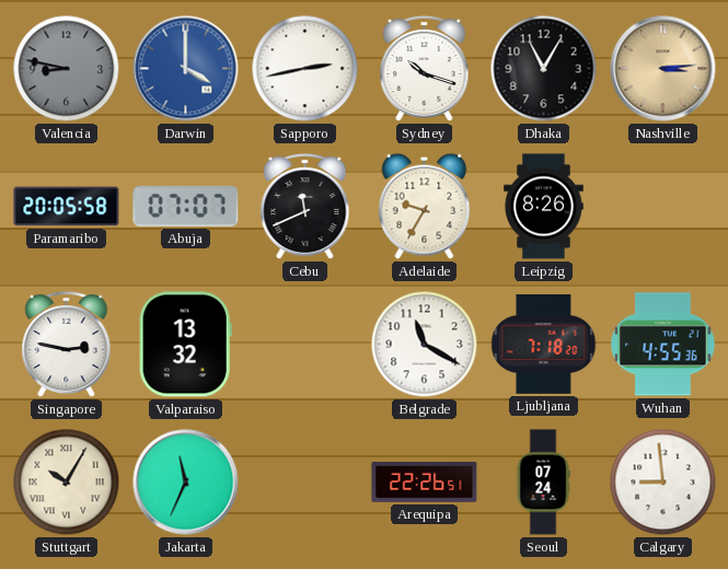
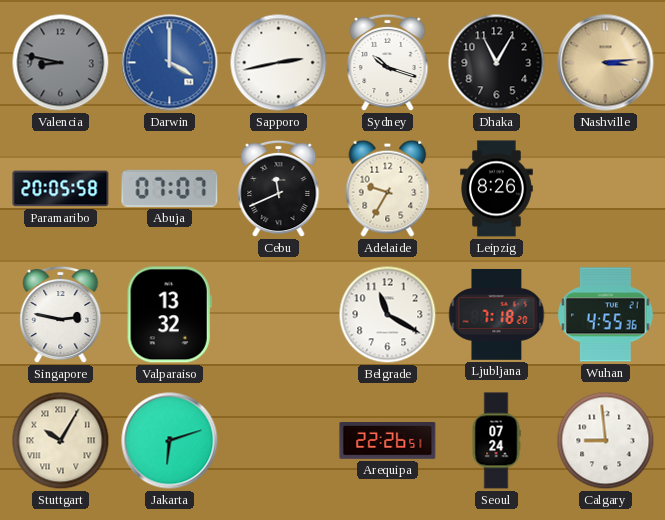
Jakarta: 11:34 -> 6:12 (170, 441)
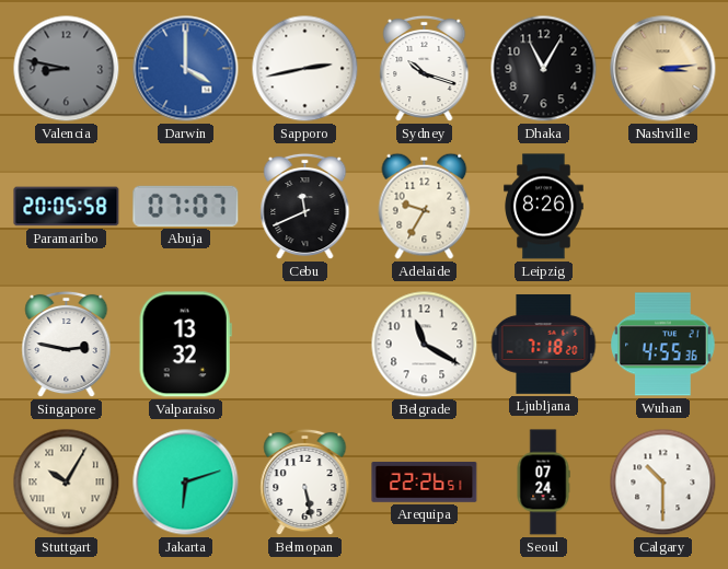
Belmopan: none -> 5:28 (305, 483)
Calgary: 8:59 -> 10:30 (663, 483)
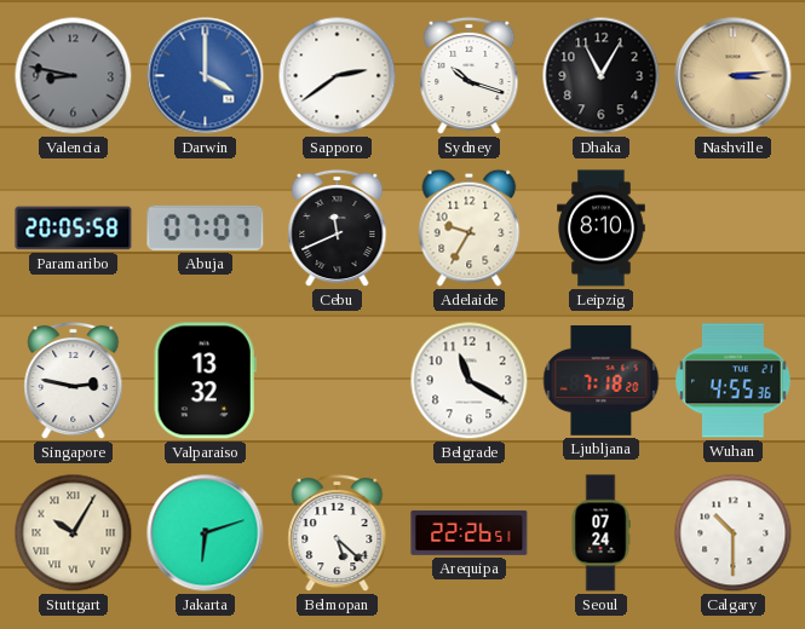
Sapporo: 2:43 -> 2:39 (338, 76)
Leipzig: 8:26 -> 8:10 (602, 229)
Belmopan: 5:28 -> 5:22 (338, 533)
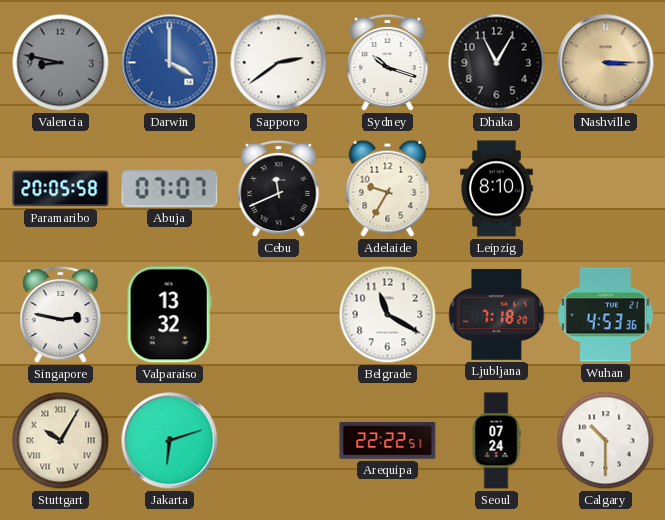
Nashville: 3:14 -> 3:15 (606, 63)
Wuhan: 4:55 -> 4:53 (606, 315)
Belmopan: 5:22 -> none (338, 533)
Arequipa: 22:26 -> 22:22 (388, 440)
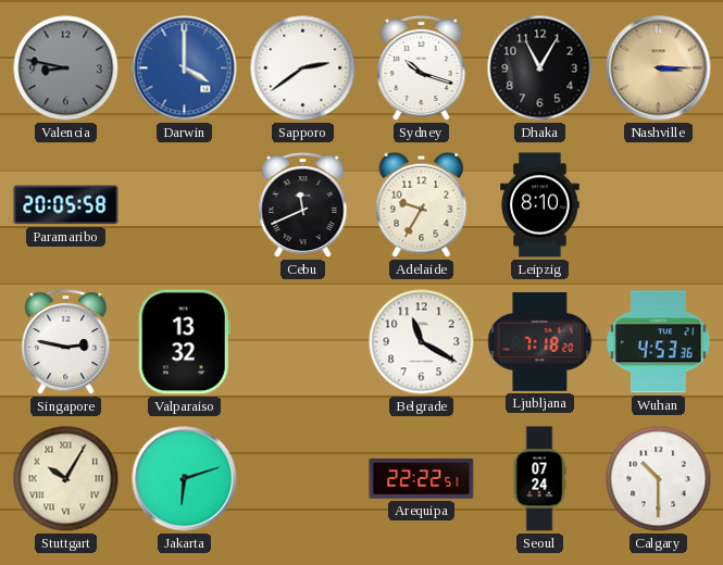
Abuja: 07:07 -> none (170, 188)
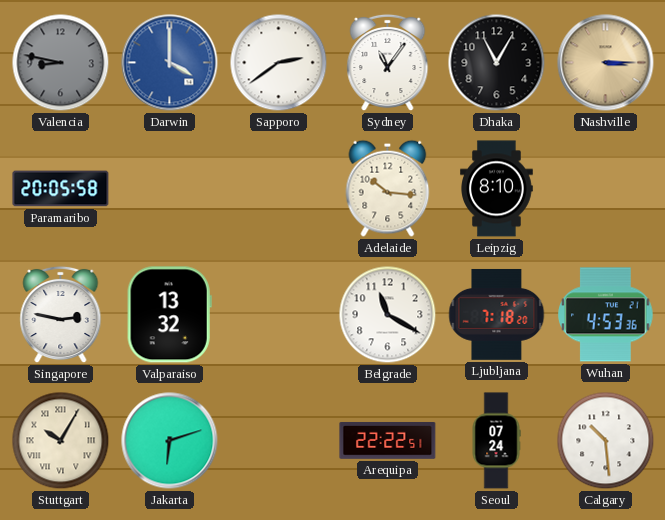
Sydney: 10:18 -> 11:06 (388, 63)
Cebu: 11:41 -> none (303, 205)
Adelaide: 9:35 -> 10:16 (388, 188)
Calgary: 10:30 -> 10:29 (606, 441)
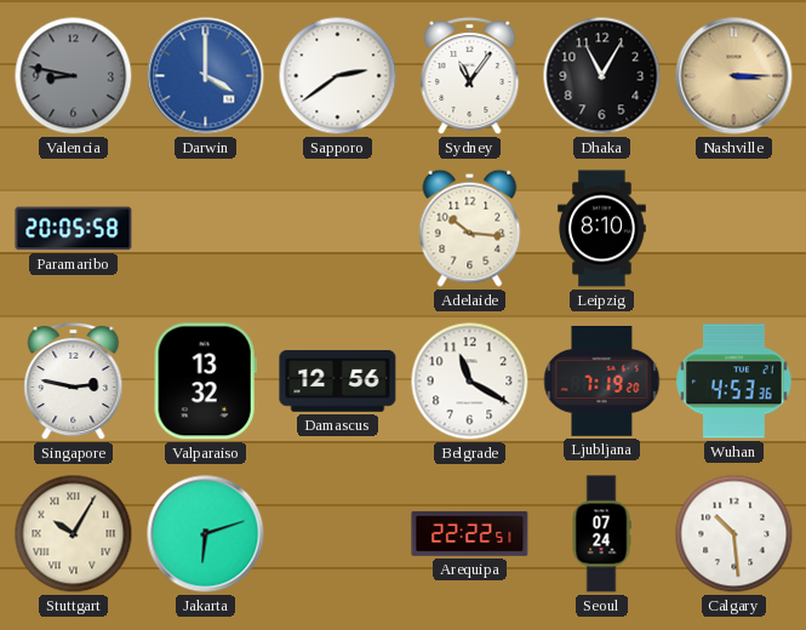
Damascus: none -> 12:56 (338, 382)
Ljubljana: 7:18 -> 7:19 (602, 380)
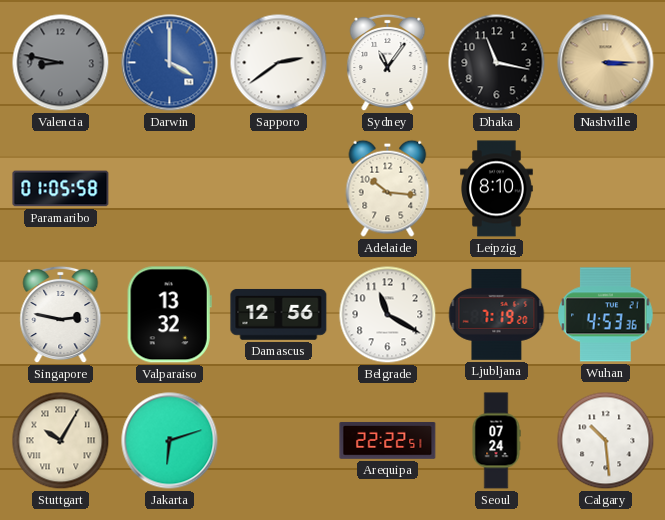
Dhaka: 11:05 -> 11:17 (497, 63)
Paramaribo: 20:05 -> 01:05 (61, 189)
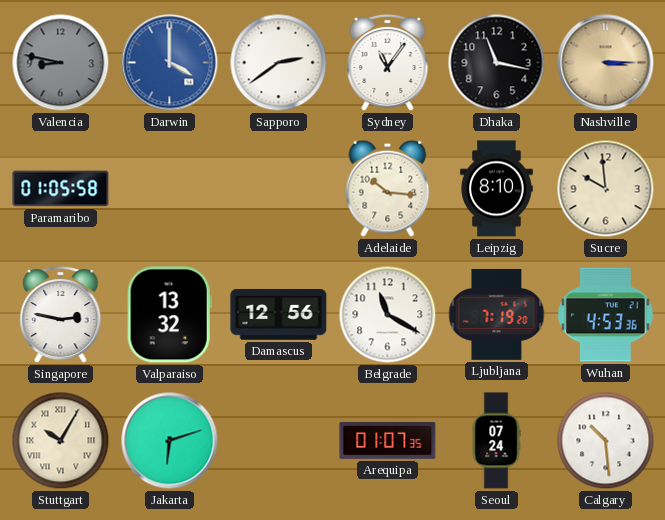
Sucre: none -> 9:59 (606, 189)
Arequipa: 22:22 -> 01:07 (388, 440)
